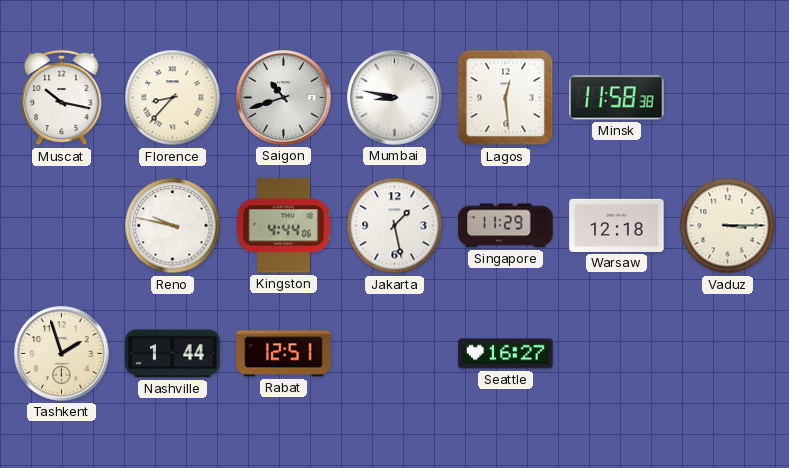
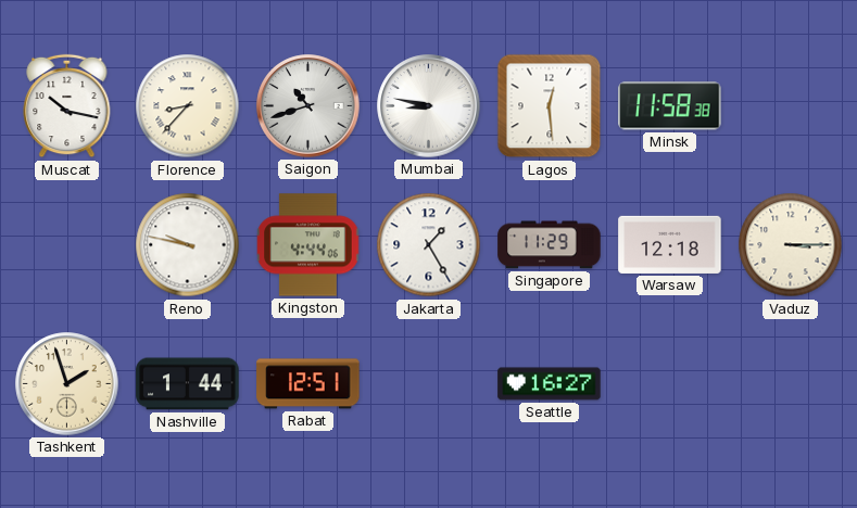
Jakarta: 1:28 -> 1:25 (429, 245)
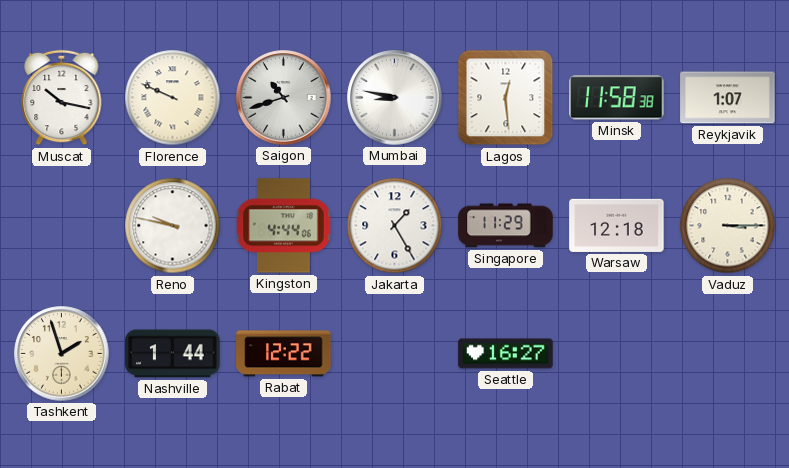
Florence: 8:37 -> 9:49 (173, 98)
Reykjavik: none -> 1:07 (728, 98)
Rabat: 12:51 -> 12:22 (284, 354)
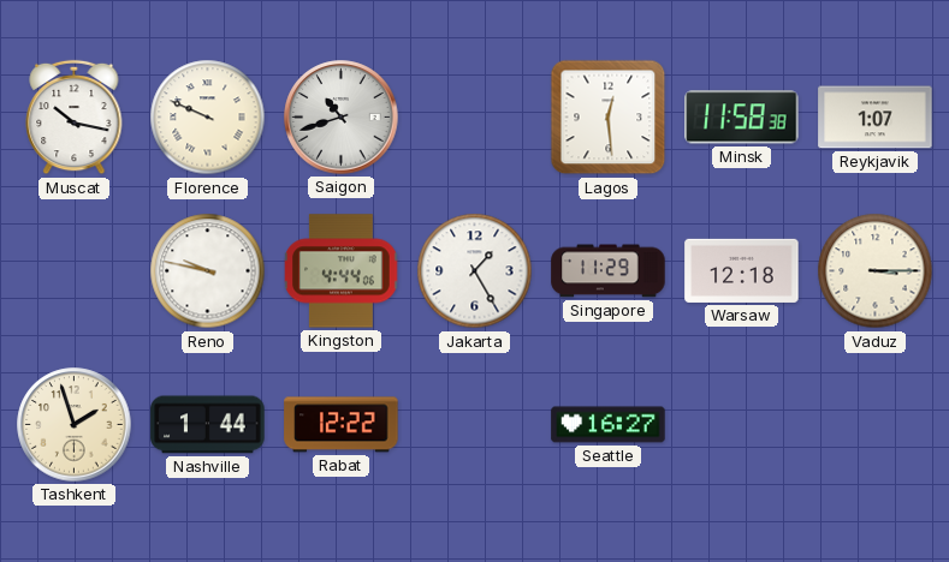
Mumbai: 8:47 -> none (395, 98)
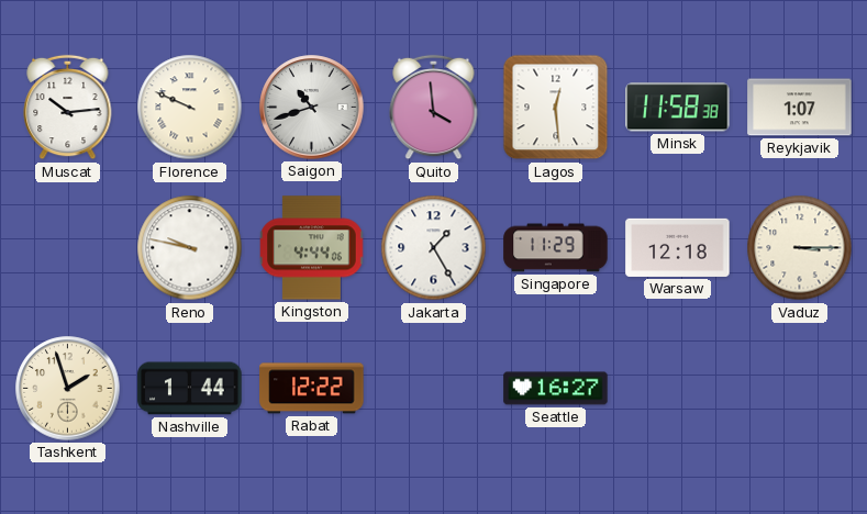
Muscat: 10:17 -> 10:14 (68, 108)
Quito: none -> 3:59 (434, 108)
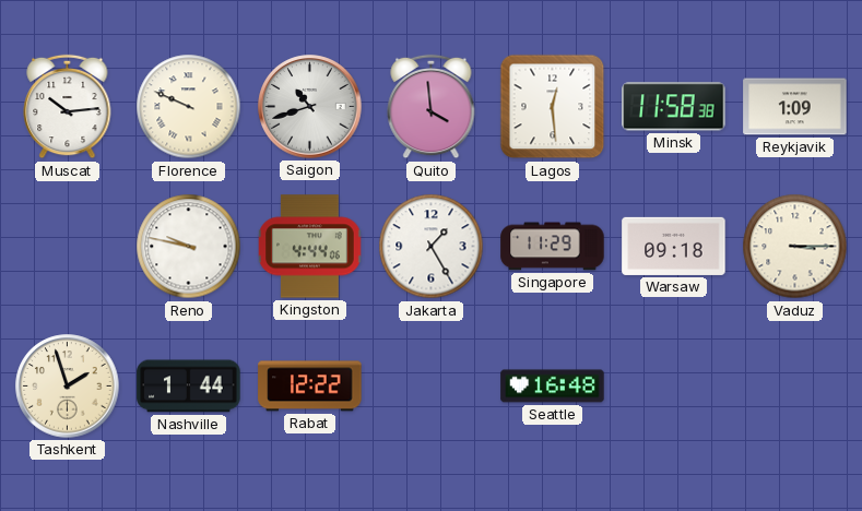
Reykjavik: 1:07 -> 1:09 (795, 107)
Warsaw: 12:18 -> 09:18 (674, 246)
Seattle: 16:27 -> 16:48 (553, 387)
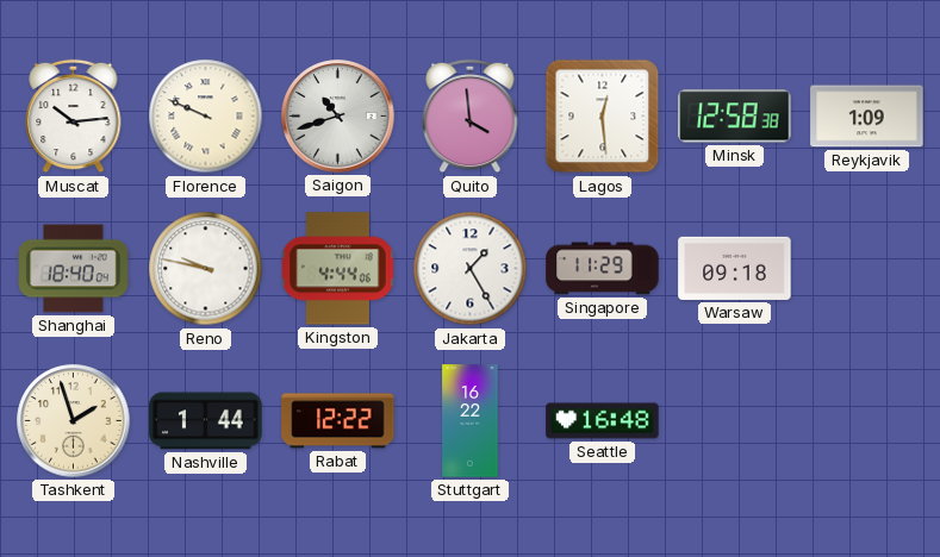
Minsk: 11:58 -> 12:58 (735, 117)
Shanghai: none -> 18:40 (74, 269)
Vaduz: 3:15 -> none (795, 247)
Stuttgart: none -> 16:22 (471, 421)
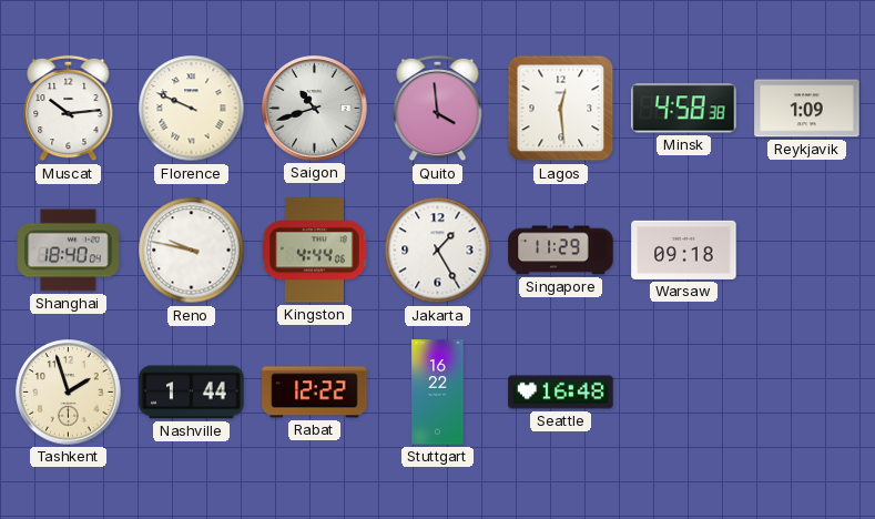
Minsk: 12:58 -> 4:58 (684, 109)
